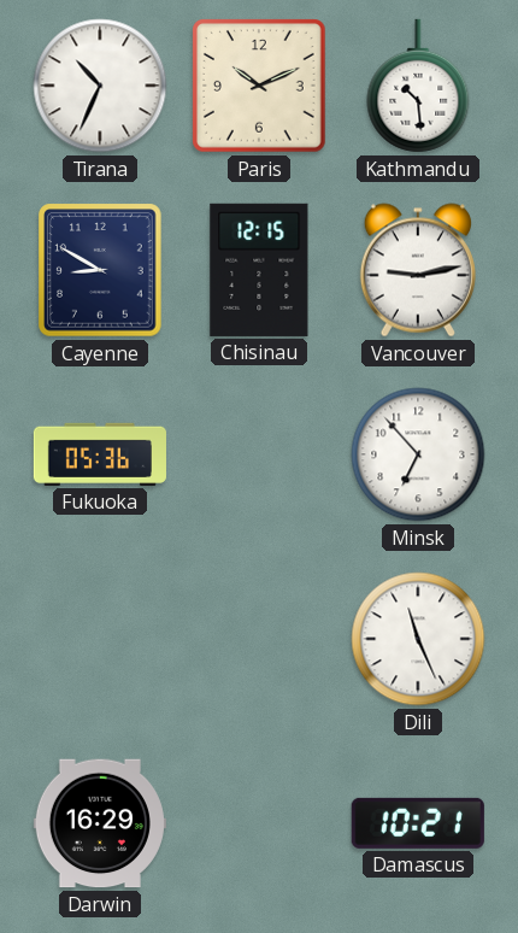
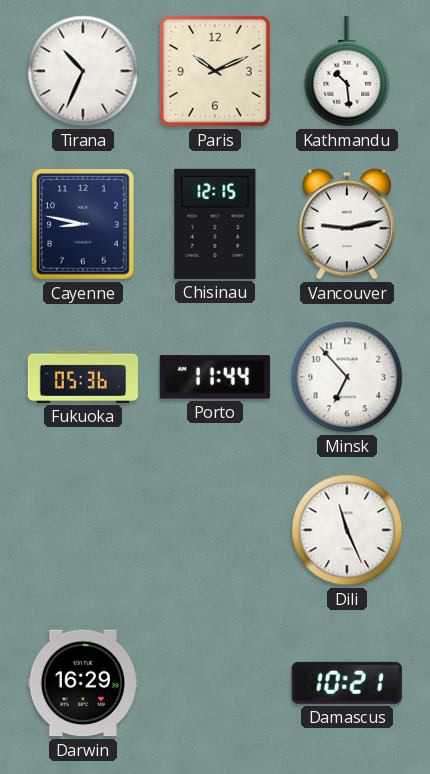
Cayenne: 8:50 -> 8:47 (83, 224)
Porto: none -> 11:44 (215, 377)
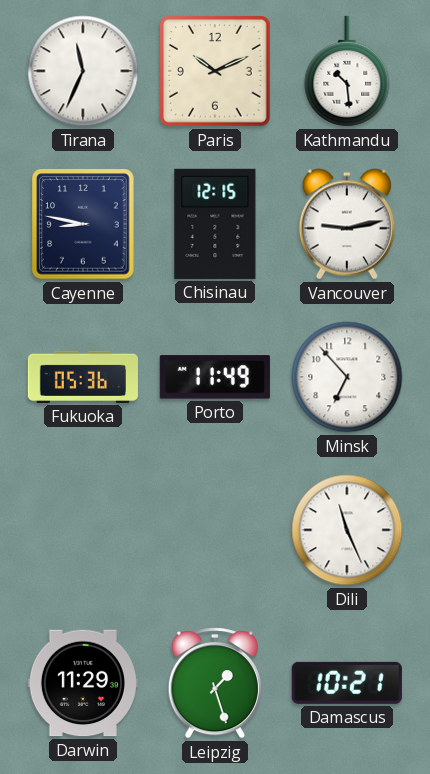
Tirana: 10:34 -> 11:34 (83, 71)
Porto: 11:44 -> 11:49 (215, 377)
Darwin: 16:29 -> 11:29 (83, 683)
Leipzig: none -> 1:27 (215, 683)
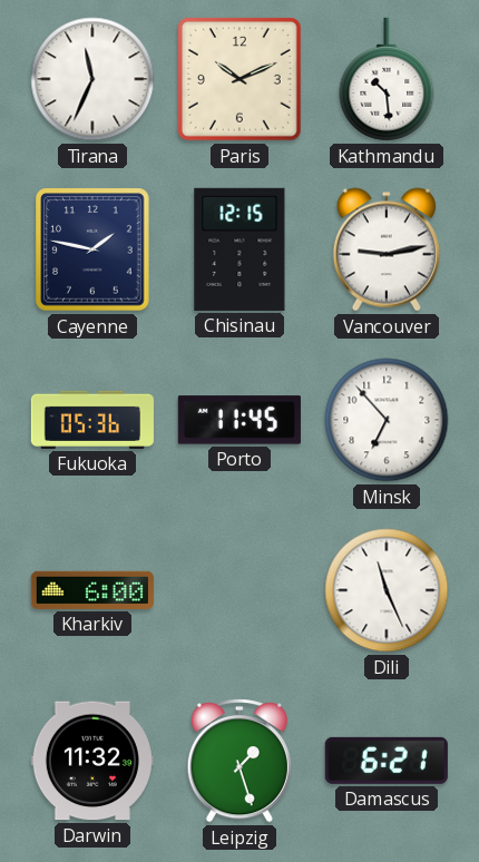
Cayenne: 8:47 -> 1:47 (92, 249)
Porto: 11:49 -> 11:45 (239, 420)
Kharkiv: none -> 6:00 (92, 590)
Darwin: 11:29 -> 11:32 (92, 761)
Damascus: 10:21 -> 6:21 (387, 761)
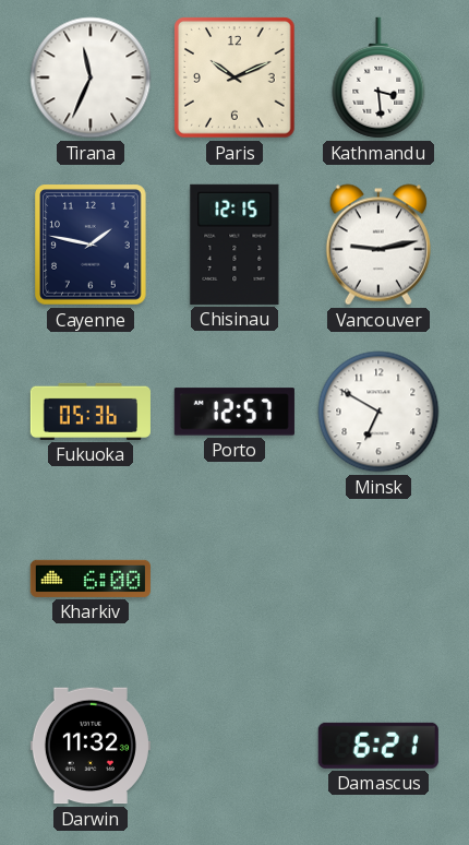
Kathmandu: 10:29 -> 3:29 (378, 78)
Porto: 11:45 -> 12:57 (234, 412)
Minsk: 6:53 -> 6:50 (378, 412)
Dili: 11:26 -> none (387, 590)
Leipzig: 1:27 -> none (239, 761)
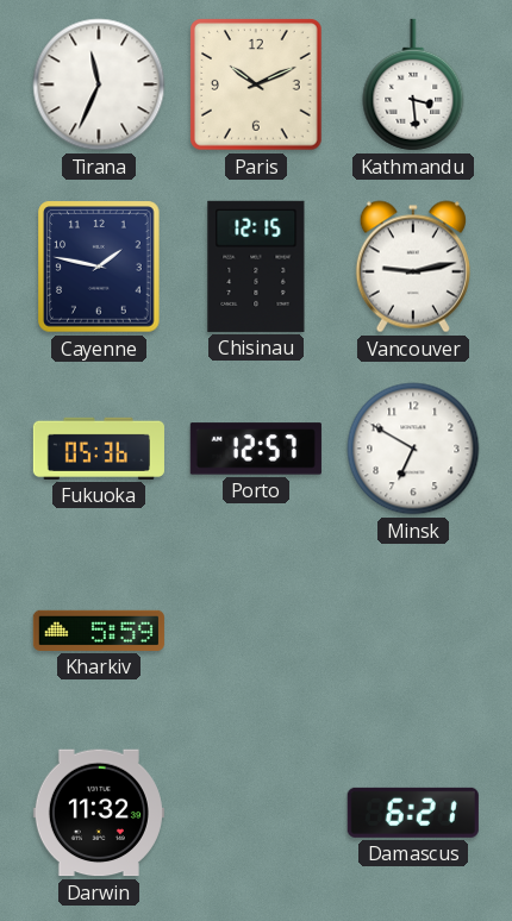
Kharkiv: 6:00 -> 5:59 (99, 631)
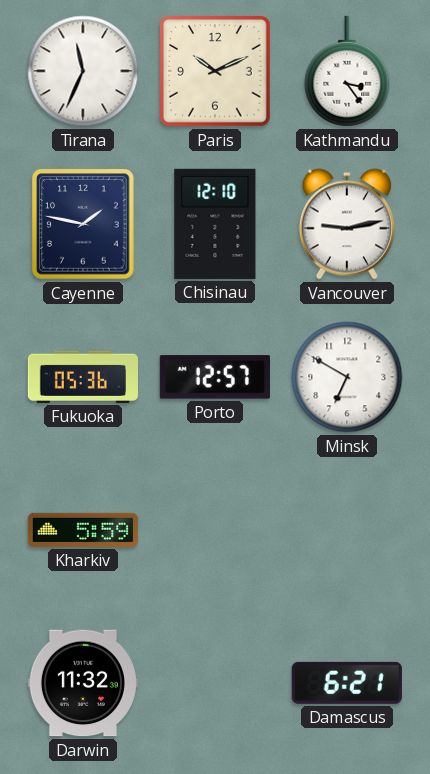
Kathmandu: 3:29 -> 3:24 (347, 71)
Chisinau: 12:15 -> 12:10 (215, 224)
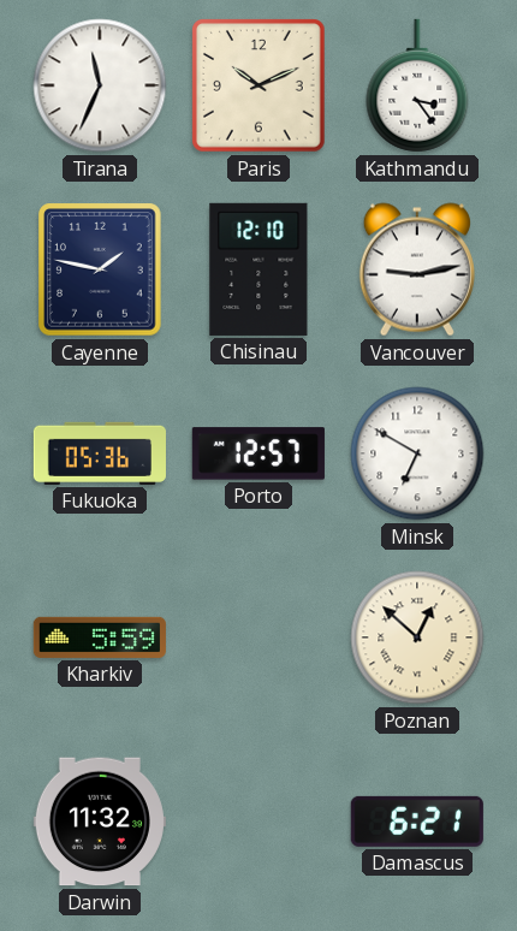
Poznan: none -> 12:52 (417, 638)
